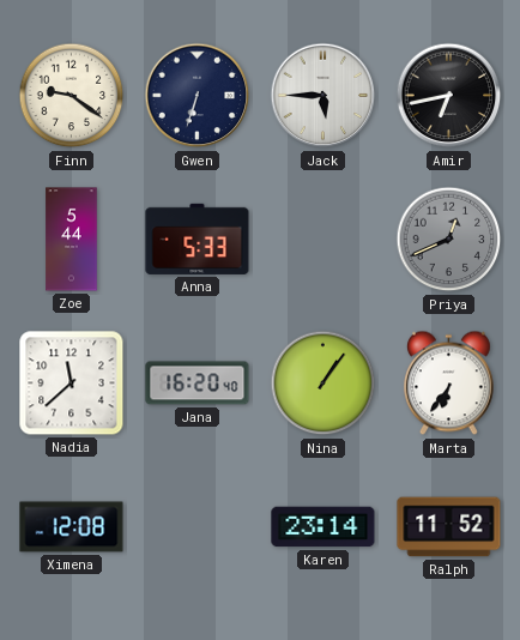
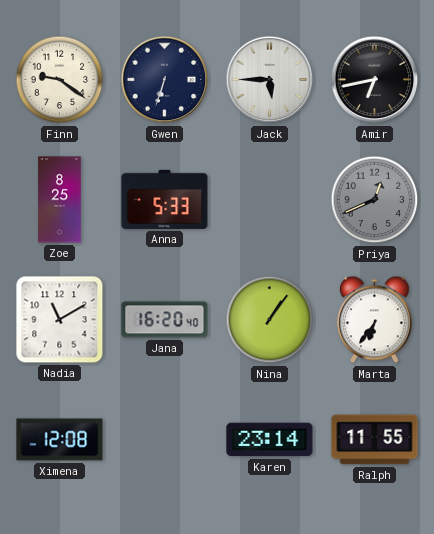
Zoe: 5:44 -> 8:25 (60, 200)
Nadia: 11:38 -> 11:10 (60, 320)
Ralph: 11:52 -> 11:55 (375, 440)
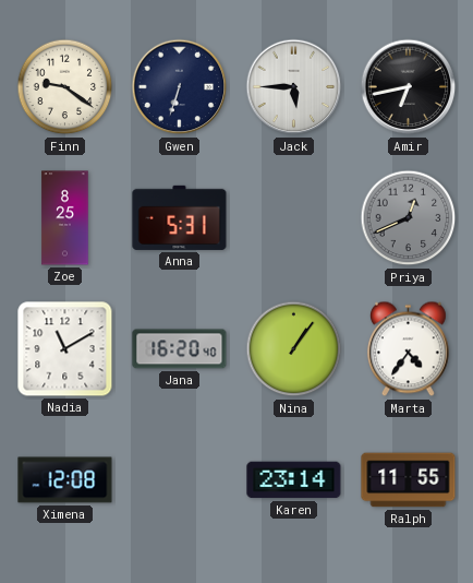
Anna: 5:33 -> 5:31 (180, 217)
Marta: 6:36 -> 4:36 (409, 349)
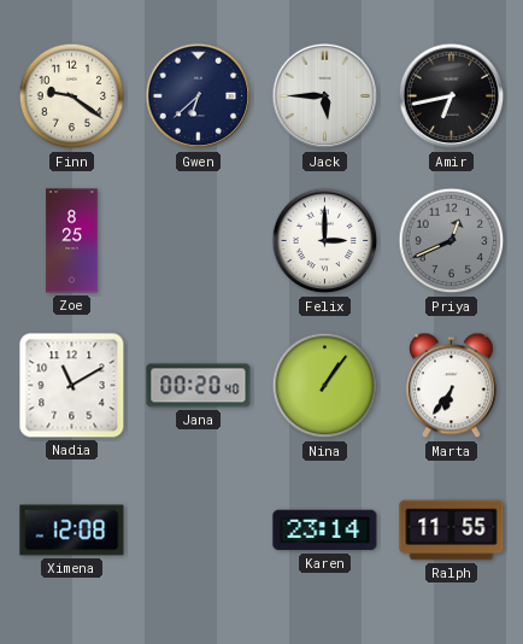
Gwen: 6:33 -> 6:38 (199, 96)
Anna: 5:31 -> none (180, 217)
Felix: none -> 3:00 (325, 241)
Jana: 16:20 -> 00:20 (199, 386)
Marta: 4:36 -> 6:36 (452, 386)
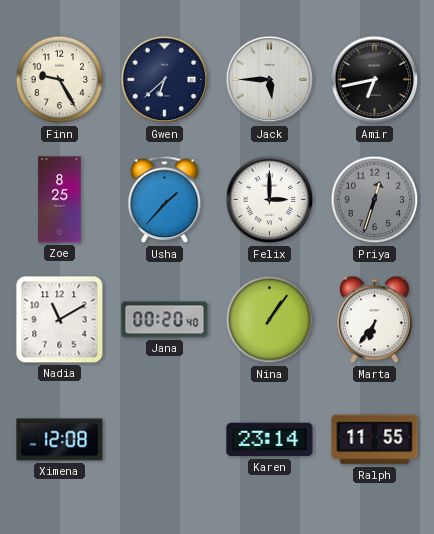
Finn: 9:21 -> 9:25 (60, 80)
Usha: none -> 1:37 (165, 200)
Priya: 12:41 -> 12:33 (375, 200)
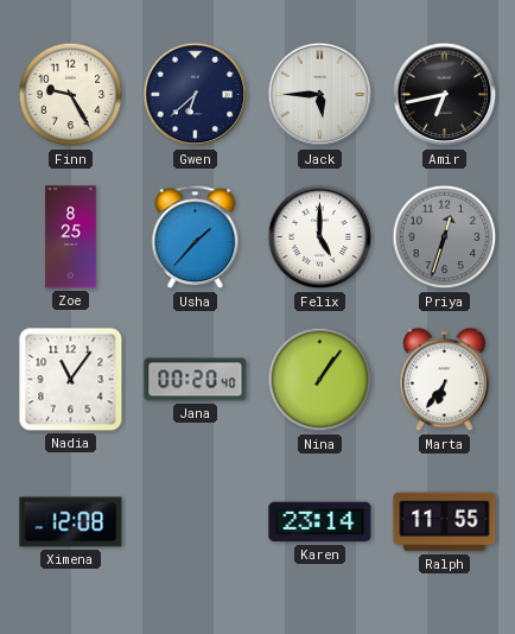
Felix: 3:00 -> 5:00 (320, 237)
Nadia: 11:10 -> 11:06 (71, 380)
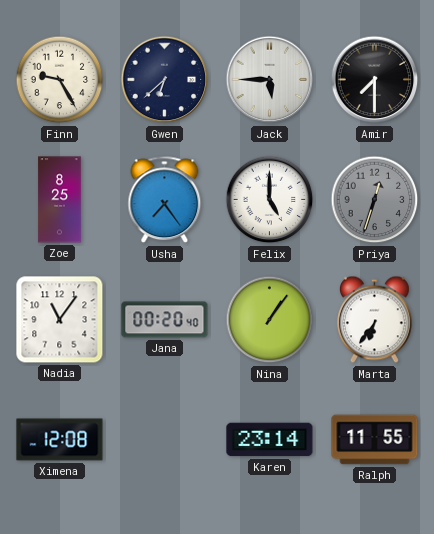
Amir: 6:43 -> 7:30 (375, 80)
Usha: 1:37 -> 7:24 (165, 200)
